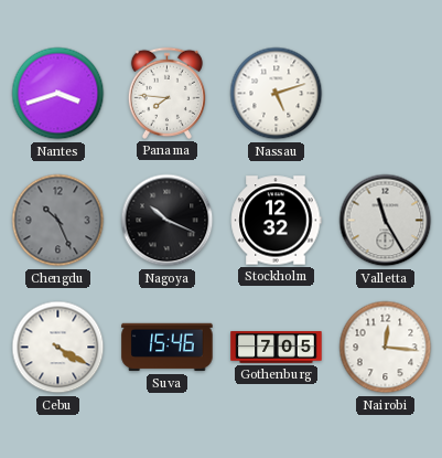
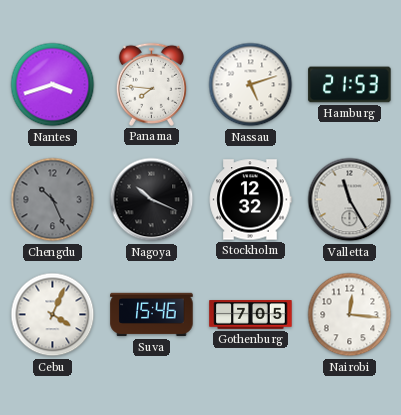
Hamburg: none -> 21:53 (350, 85)
Cebu: 4:20 -> 4:04 (53, 315)
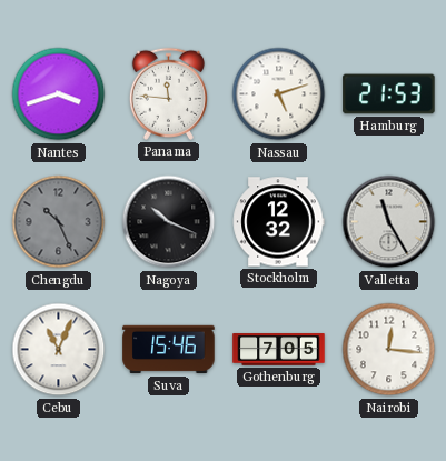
Panama: 7:46 -> 11:46 (168, 93)
Cebu: 4:04 -> 11:04 (59, 350)
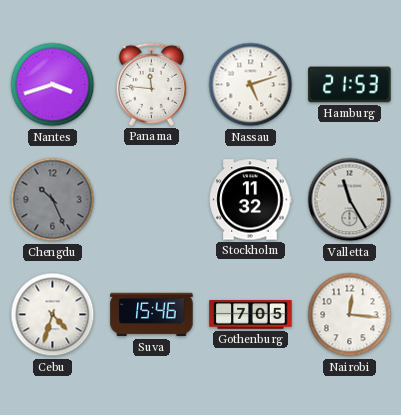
Nagoya: 10:19 -> none (169, 222)
Stockholm: 12:32 -> 11:32 (250, 200)
Cebu: 11:04 -> 4:33 (53, 315)
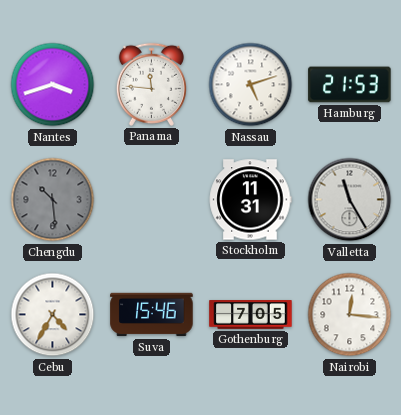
Chengdu: 10:26 -> 10:29 (53, 200)
Stockholm: 11:32 -> 11:31 (250, 200)
Cebu: 4:33 -> 4:35 (53, 315)
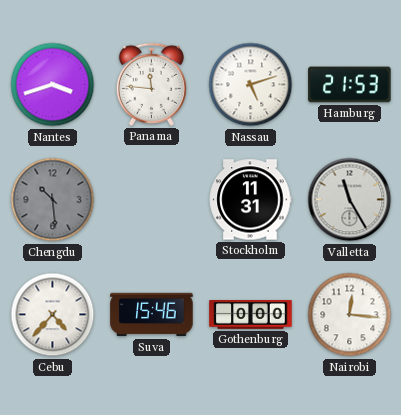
Cebu: 4:35 -> 4:37 (53, 315)
Gothenburg: 7:05 -> 0:00 (251, 315)
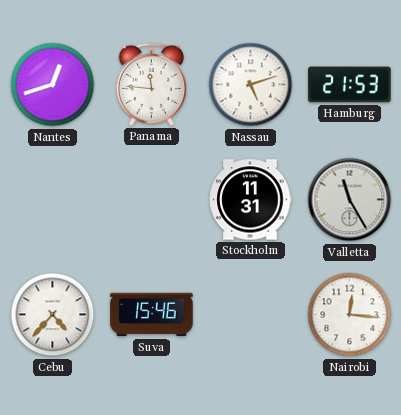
Nantes: 3:42 -> 12:42 (53, 85)
Chengdu: 10:29 -> none (53, 200)
Gothenburg: 0:00 -> none (251, 315)
